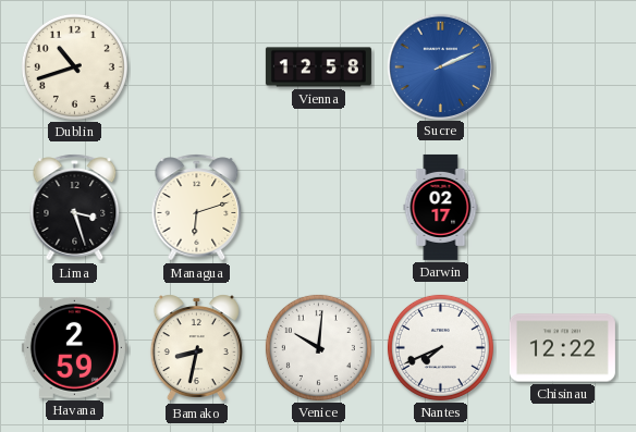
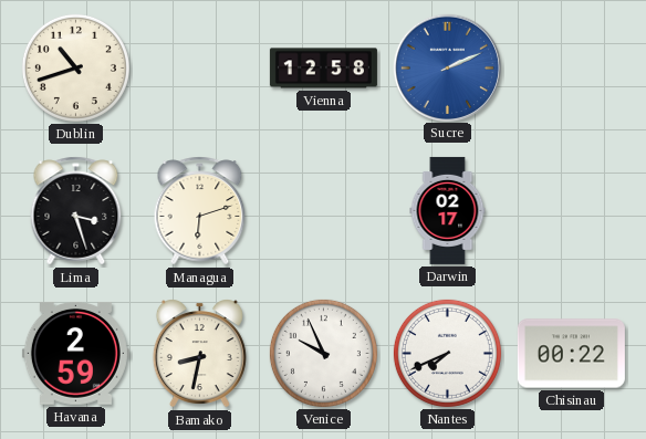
Venice: 10:01 -> 9:56 (323, 353)
Chisinau: 12:22 -> 00:22 (571, 354)
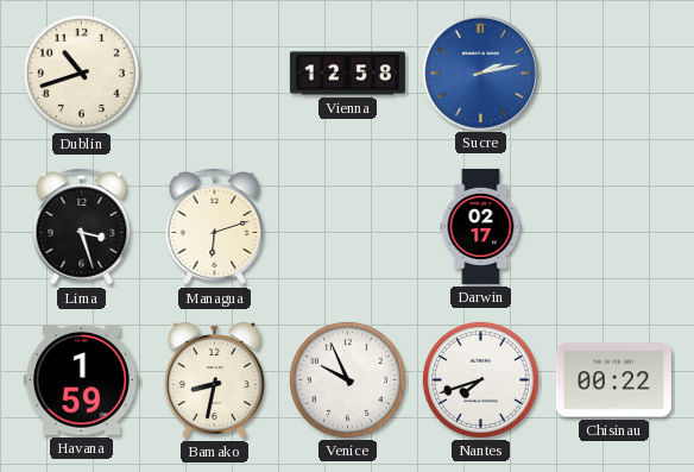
Sucre: 2:11 -> 2:13 (480, 73)
Havana: 2:59 -> 1:59 (81, 380)
Nantes: 7:41 -> 7:42 (480, 379)
